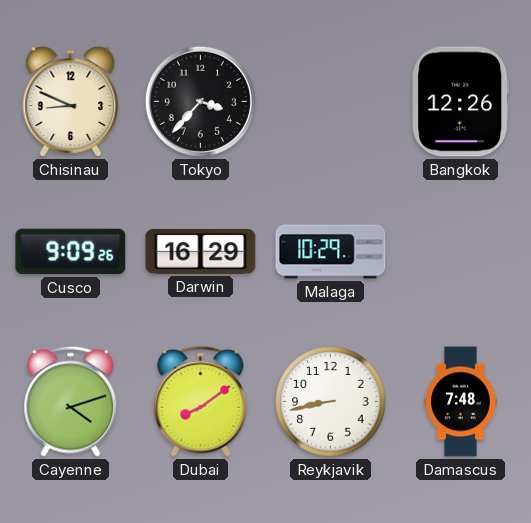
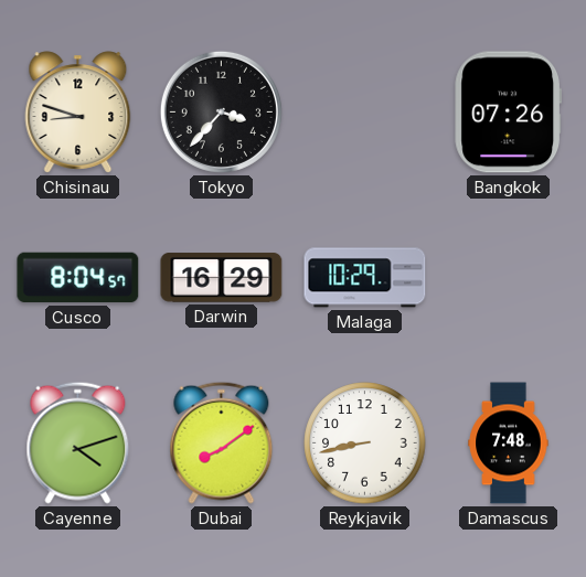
Chisinau: 8:49 -> 8:48 (78, 113)
Bangkok: 12:26 -> 07:26 (508, 113)
Cusco: 9:09 -> 8:04 (78, 278)
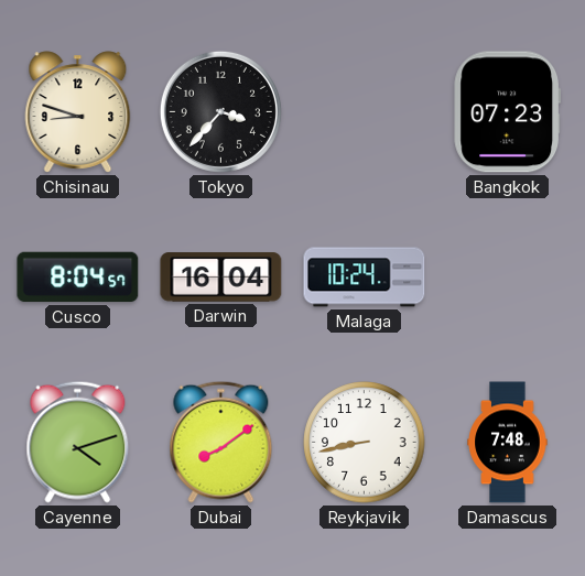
Bangkok: 07:26 -> 07:23 (507, 112)
Darwin: 16:29 -> 16:04 (221, 278)
Malaga: 10:29 -> 10:24 (365, 278)
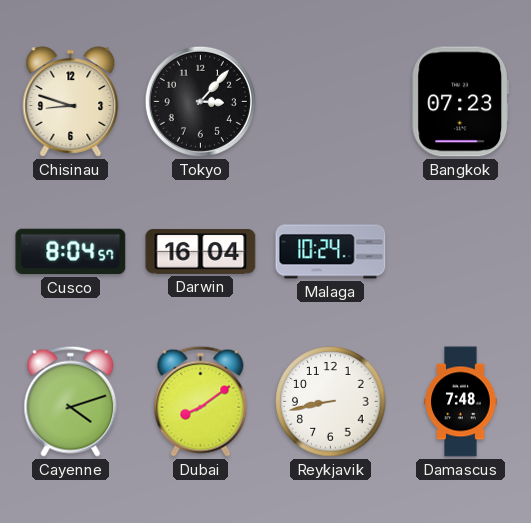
Tokyo: 3:37 -> 3:07 (200, 101)
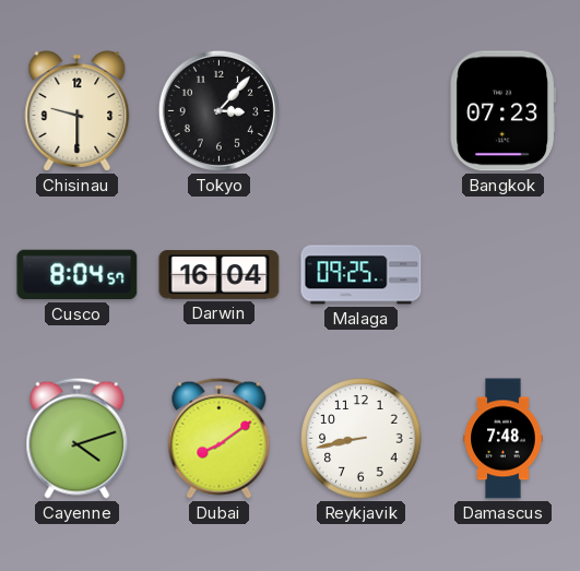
Chisinau: 8:48 -> 9:30 (78, 111)
Malaga: 10:24 -> 09:25 (362, 275)
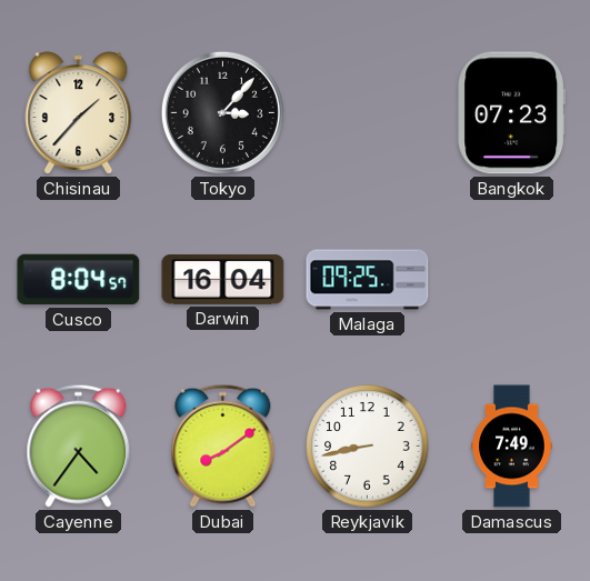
Chisinau: 9:30 -> 1:37 (79, 113)
Cayenne: 4:12 -> 4:36 (79, 445)
Damascus: 7:48 -> 7:49 (512, 447)
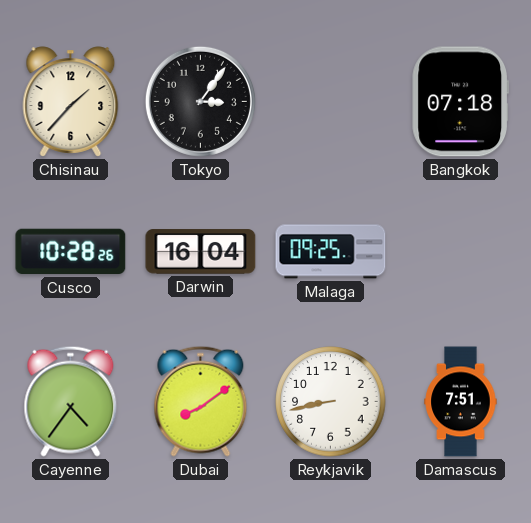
Tokyo: 3:07 -> 3:06 (200, 101)
Bangkok: 07:23 -> 07:18 (460, 102)
Cusco: 8:04 -> 10:28 (71, 252)
Damascus: 7:49 -> 7:51 (461, 402)
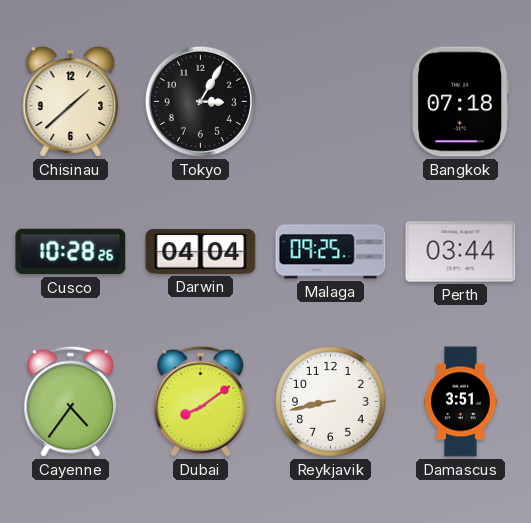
Chisinau: 1:37 -> 1:38 (71, 102)
Tokyo: 3:06 -> 3:05 (200, 101)
Darwin: 16:04 -> 04:04 (201, 252)
Perth: none -> 03:44 (461, 252)
Damascus: 7:51 -> 3:51 (461, 402)
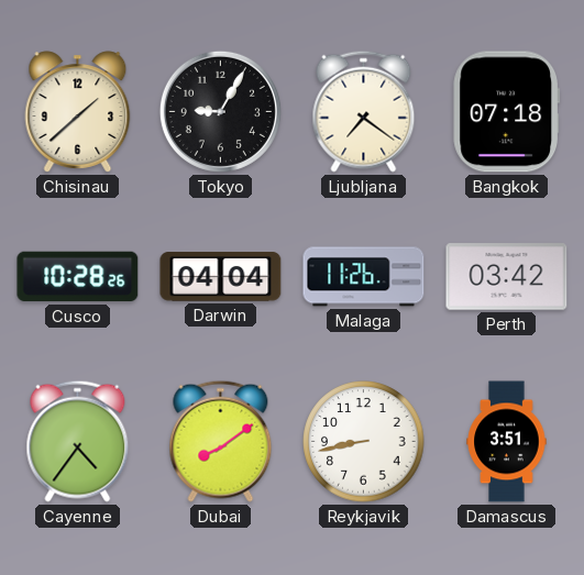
Tokyo: 3:05 -> 9:05 (220, 111)
Ljubljana: none -> 7:21 (364, 111)
Malaga: 09:25 -> 11:26 (364, 277)
Perth: 03:44 -> 03:42 (507, 277)
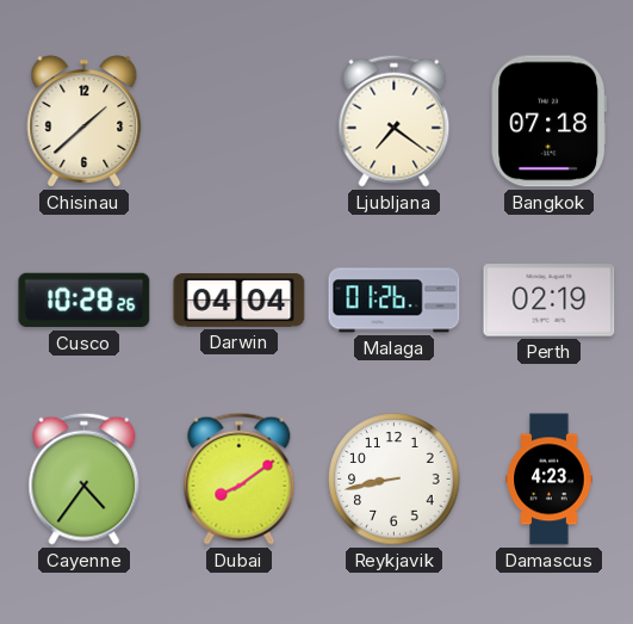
Tokyo: 9:05 -> none (220, 111)
Malaga: 11:26 -> 01:26 (395, 301)
Perth: 03:42 -> 02:19 (550, 301)
Damascus: 3:51 -> 4:23 (550, 480)
